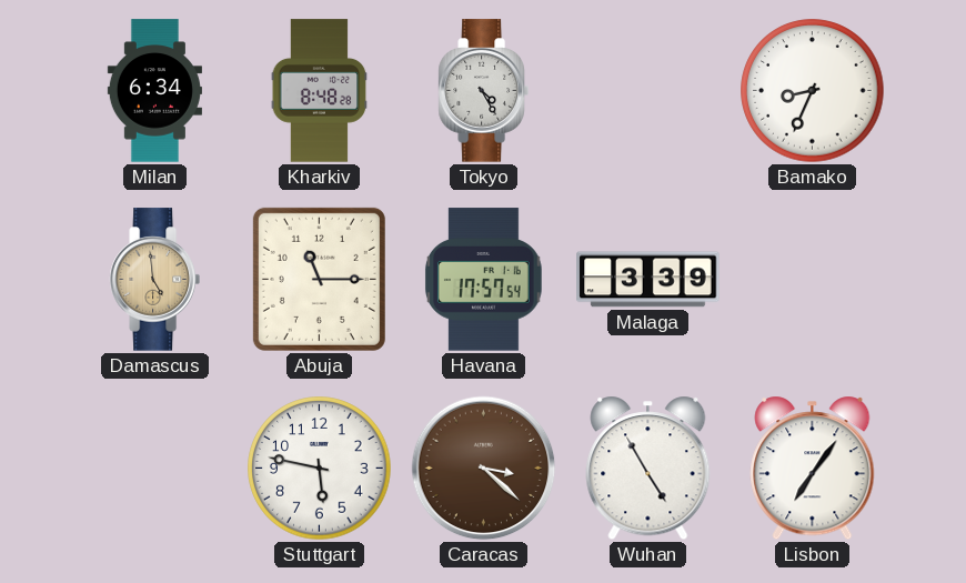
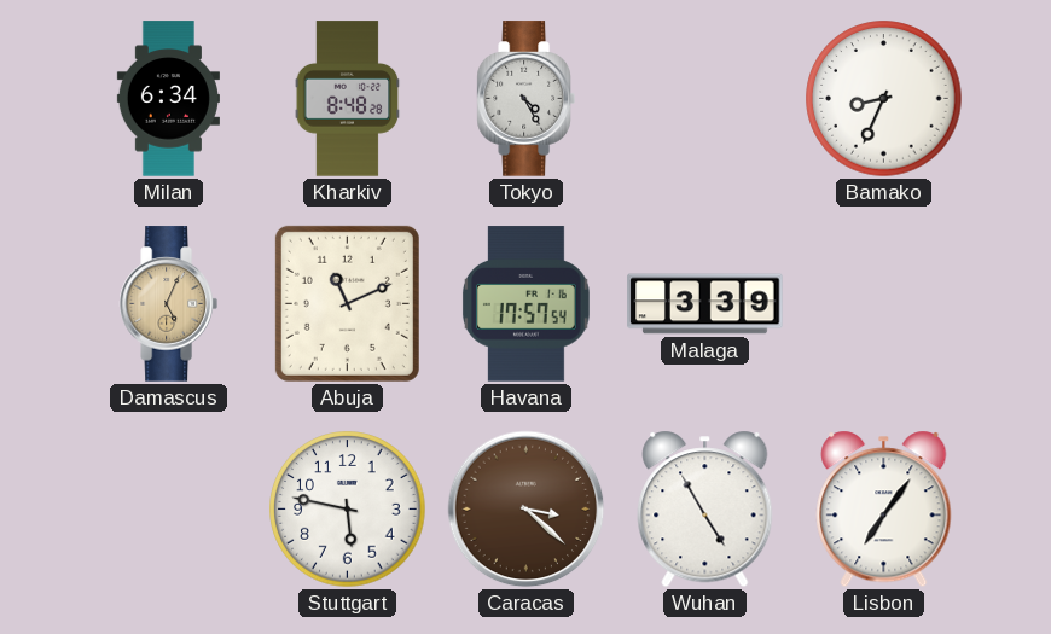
Damascus: 4:59 -> 5:04 (168, 304)
Abuja: 11:15 -> 11:11 (347, 303)
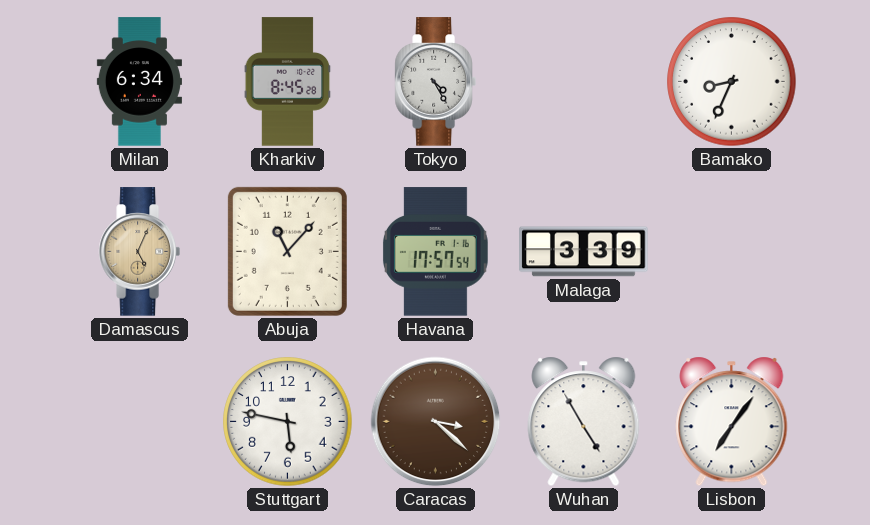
Kharkiv: 8:48 -> 8:45 (288, 82)
Abuja: 11:11 -> 11:07 (287, 251)
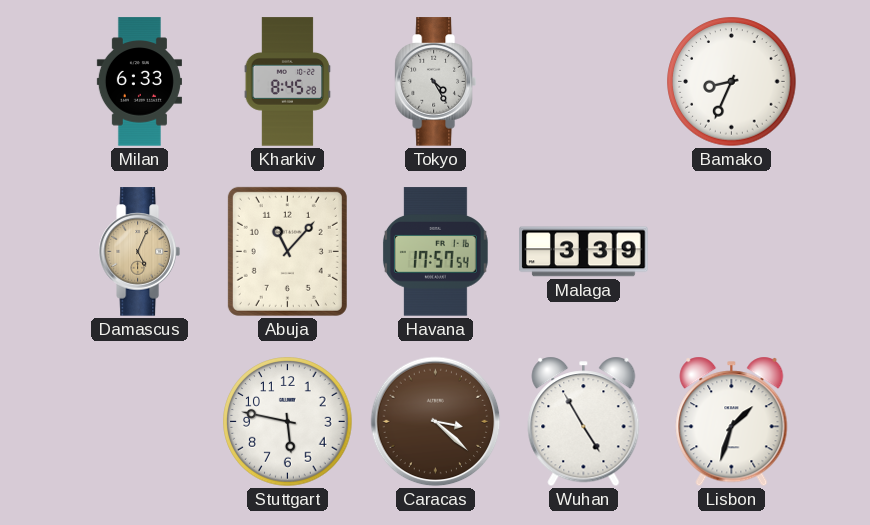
Milan: 6:34 -> 6:33 (139, 82)
Lisbon: 7:06 -> 1:33 (732, 422)
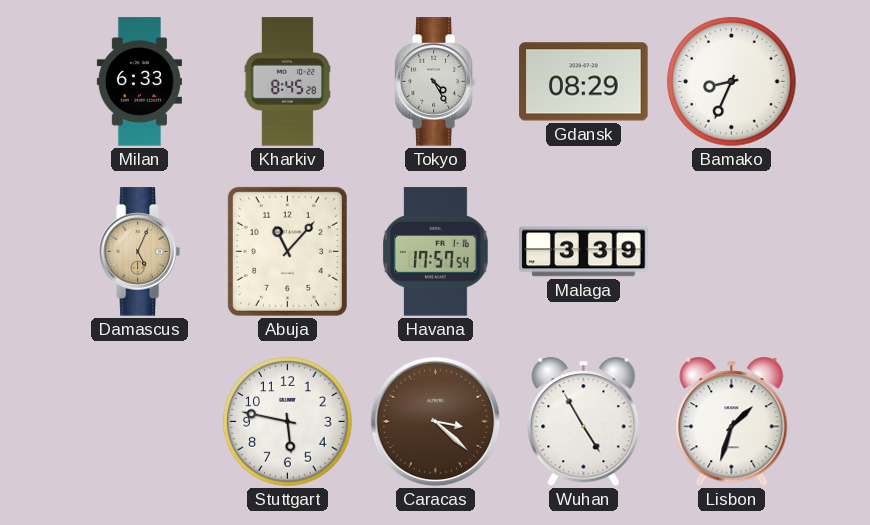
Gdansk: none -> 08:29 (584, 82)
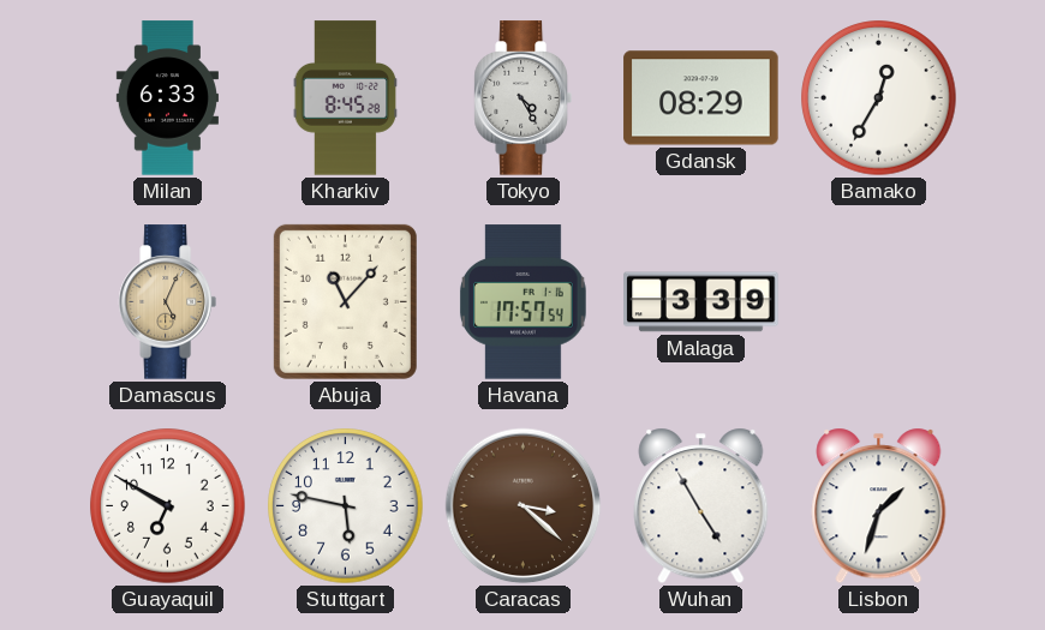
Bamako: 8:34 -> 12:35 (879, 98)
Guayaquil: none -> 6:50 (168, 506)
